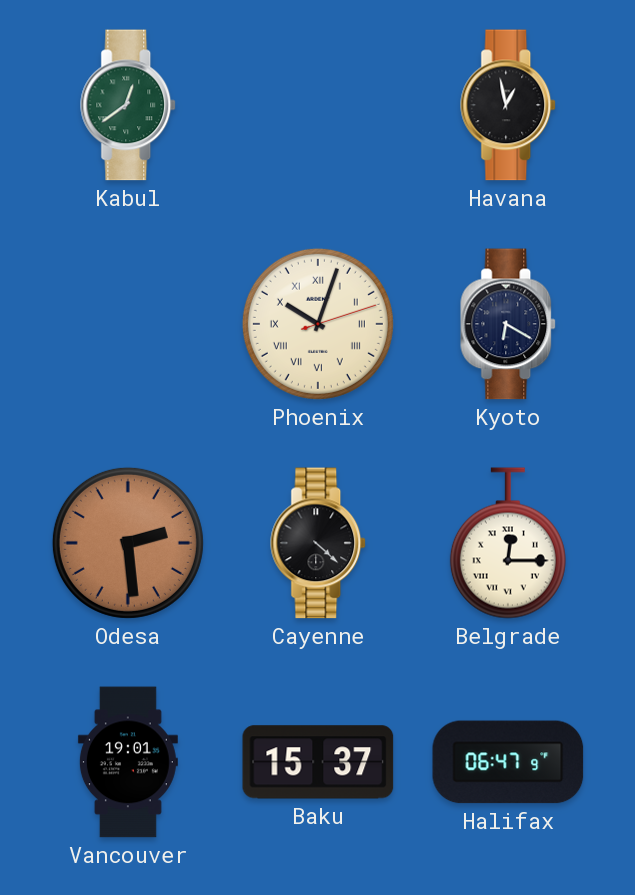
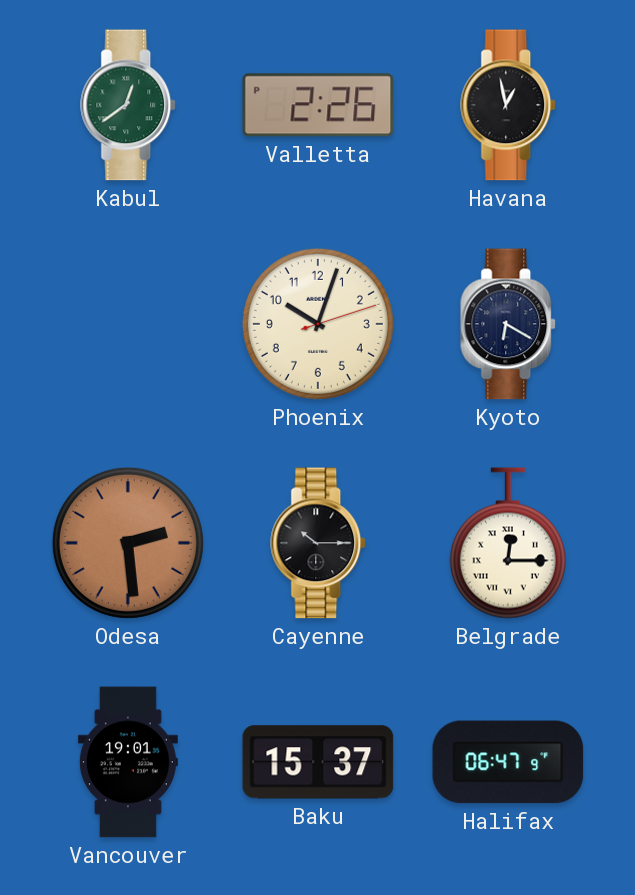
Valletta: none -> 2:26 (318, 105)
Phoenix numerals: Roman -> Arabic (318, 324)
Cayenne: 4:22 -> 10:15 (319, 543)
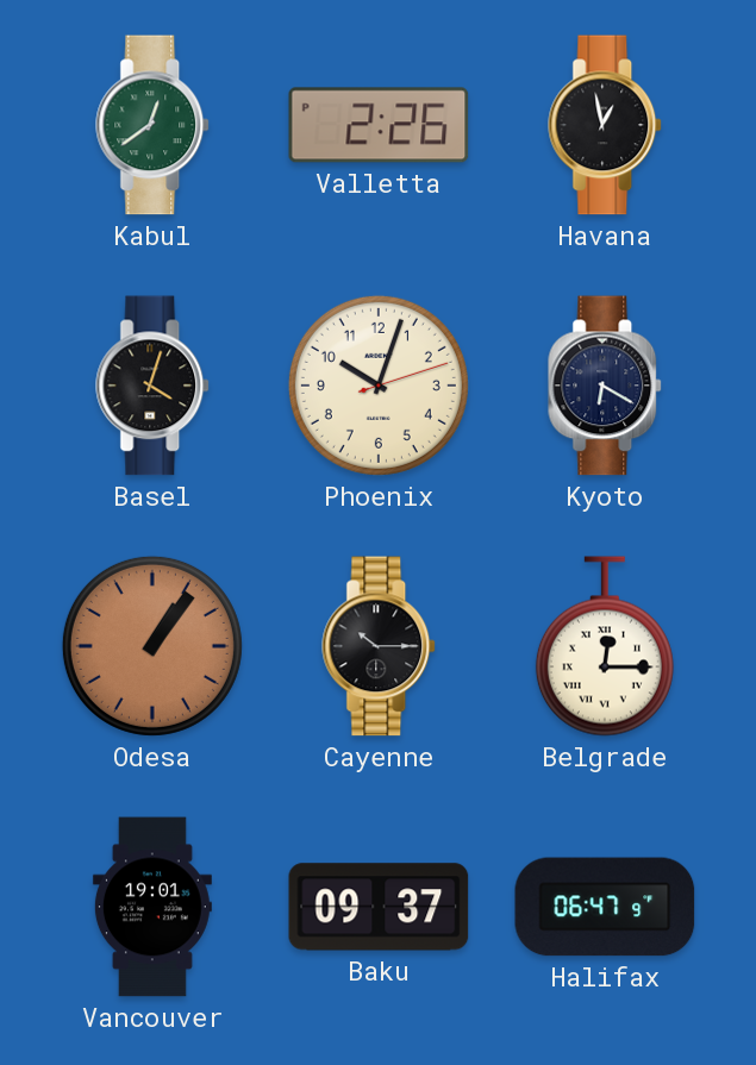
Basel: none -> 4:03 (154, 386)
Odesa: 2:29 -> 1:06 (152, 646)
Baku: 15:37 -> 09:37 (379, 907)
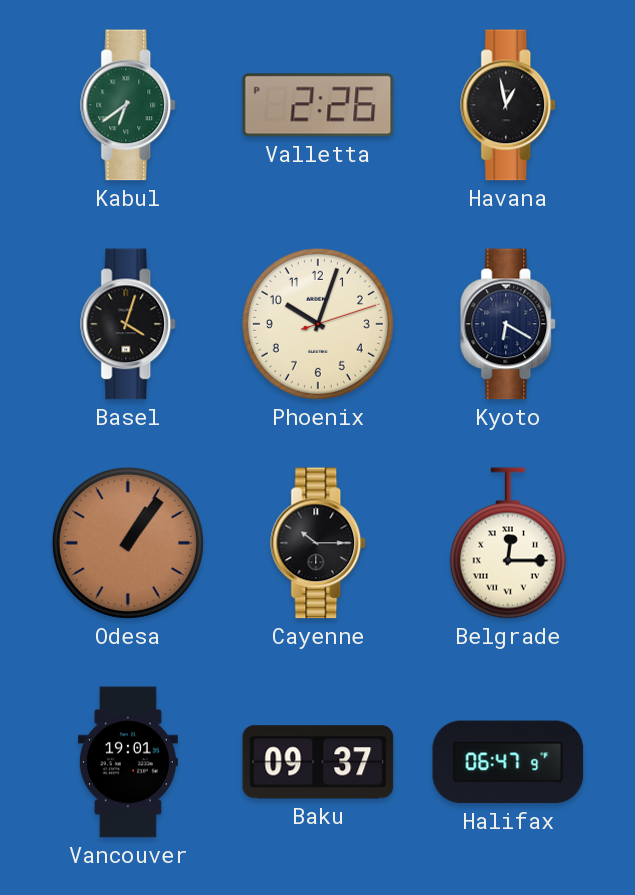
Kabul: 12:39 -> 6:39 (129, 105)
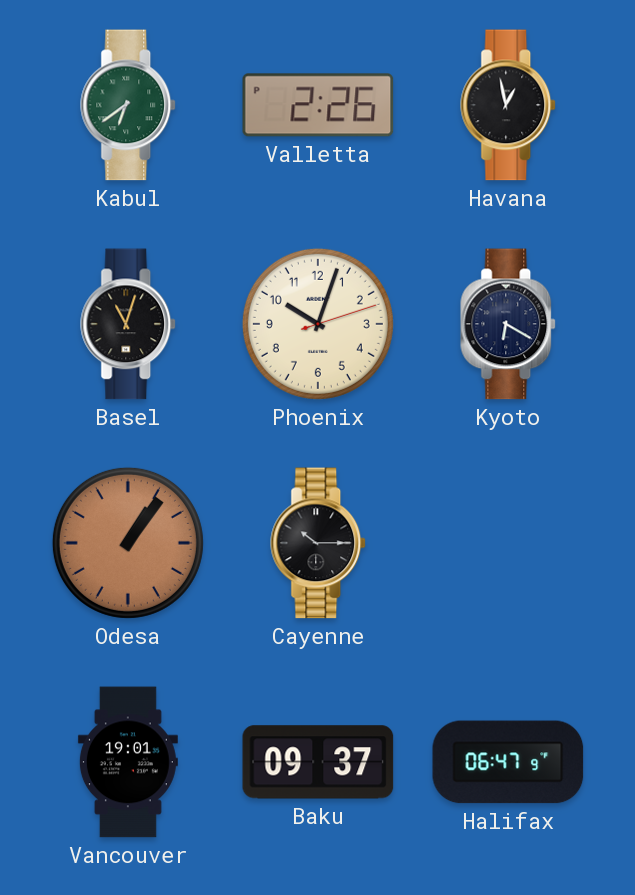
Basel: 4:03 -> 11:03 (129, 324)
Belgrade: 12:15 -> none (508, 543)
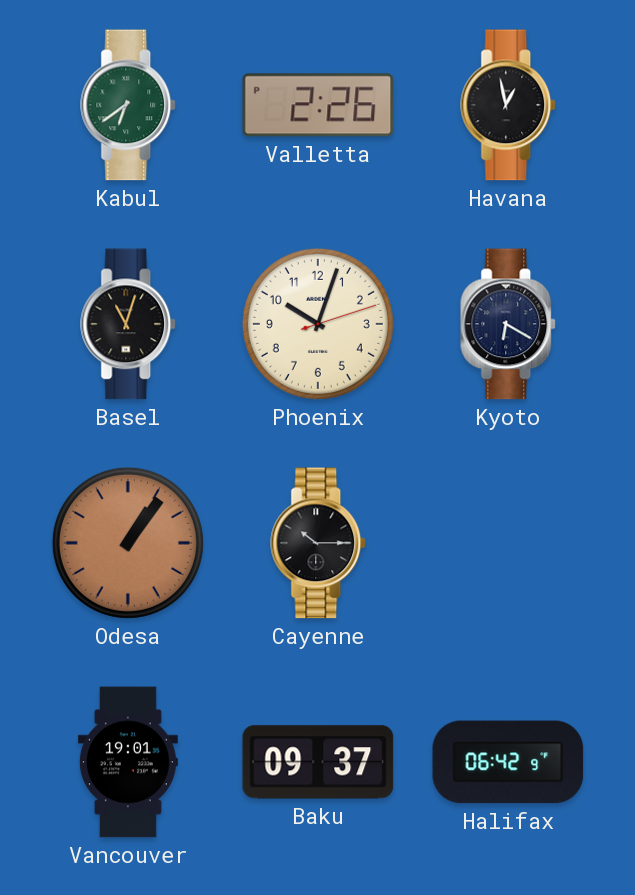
Halifax: 06:47 -> 06:42 (508, 762)
